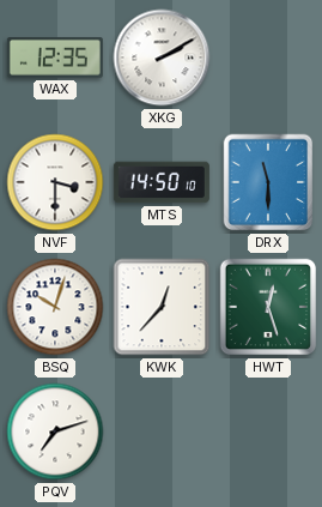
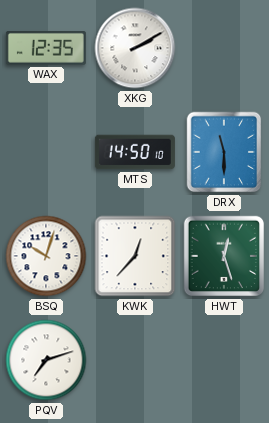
NVF: 3:30 -> none (55, 182)
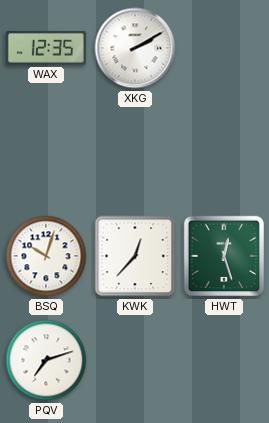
MTS: 14:50 -> none (135, 152)
DRX: 11:30 -> none (224, 152)
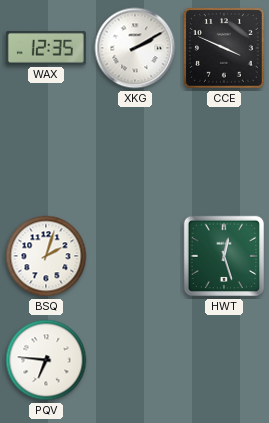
CCE: none -> 3:49 (225, 49)
BSQ: 10:03 -> 2:03 (46, 256)
KWK: 12:37 -> none (135, 256)
PQV: 7:12 -> 6:46 (46, 360)
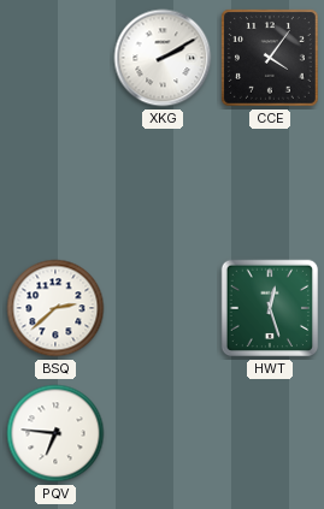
WAX: 12:35 -> none (46, 49)
CCE: 3:49 -> 4:06 (271, 59)
BSQ: 2:03 -> 2:38 (55, 308)
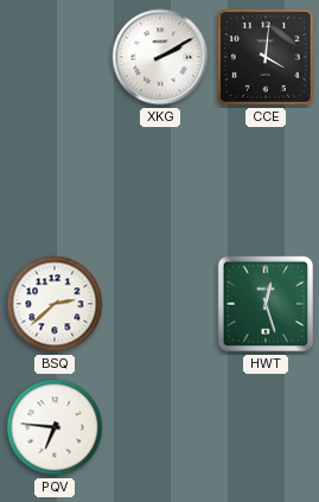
CCE: 4:06 -> 4:01 (267, 58)
